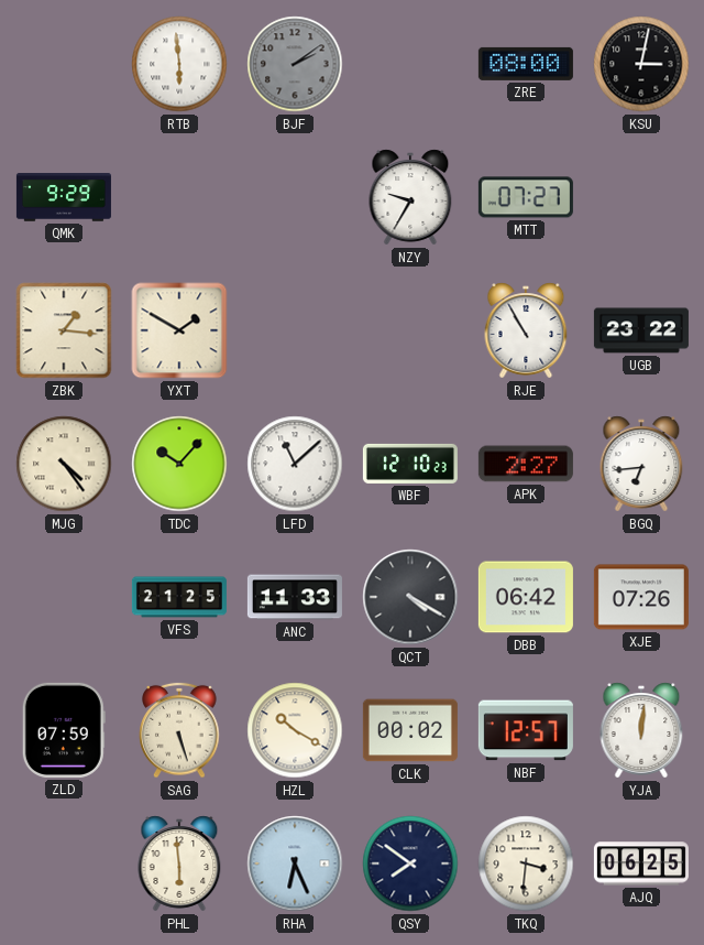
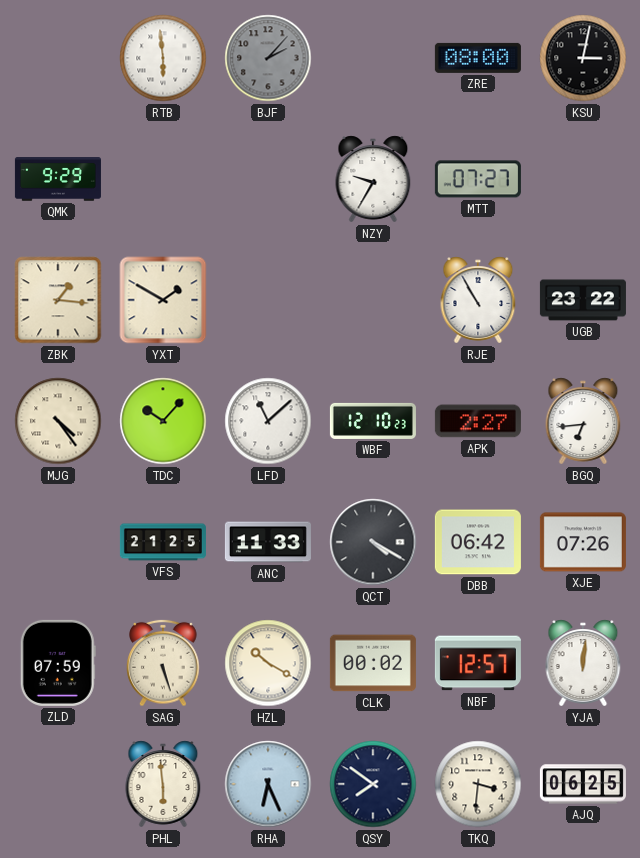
BJF: 2:09 -> 2:07 (268, 58)
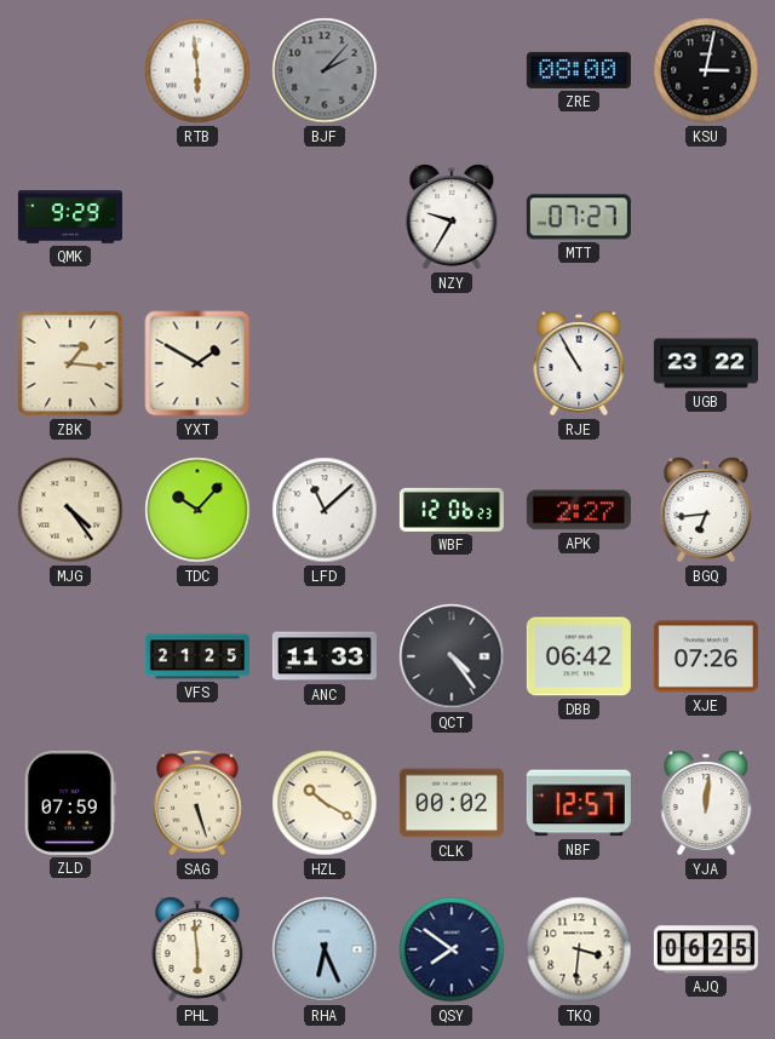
WBF: 12:10 -> 12:06 (452, 510)
QCT: 4:20 -> 4:24 (452, 656)
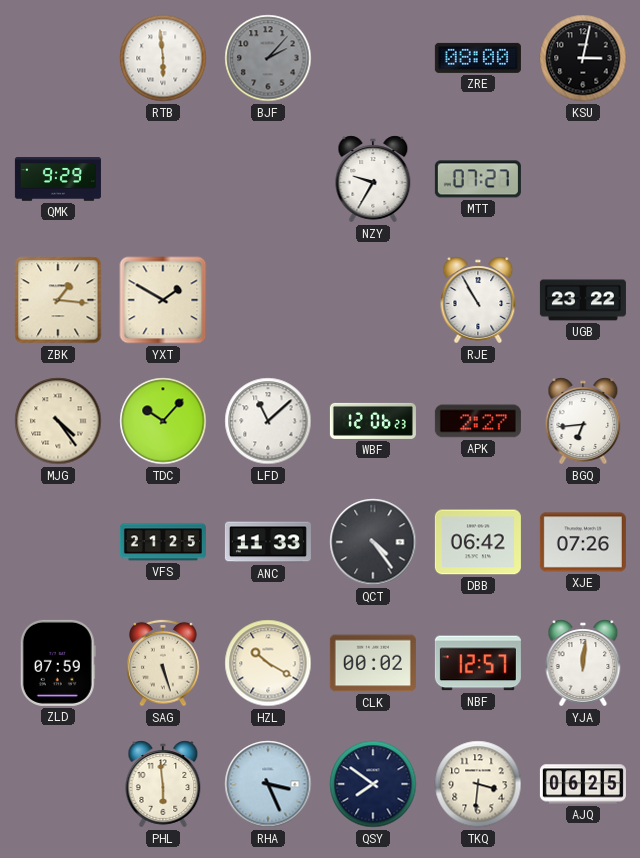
RHA: 6:26 -> 3:26 (268, 784)
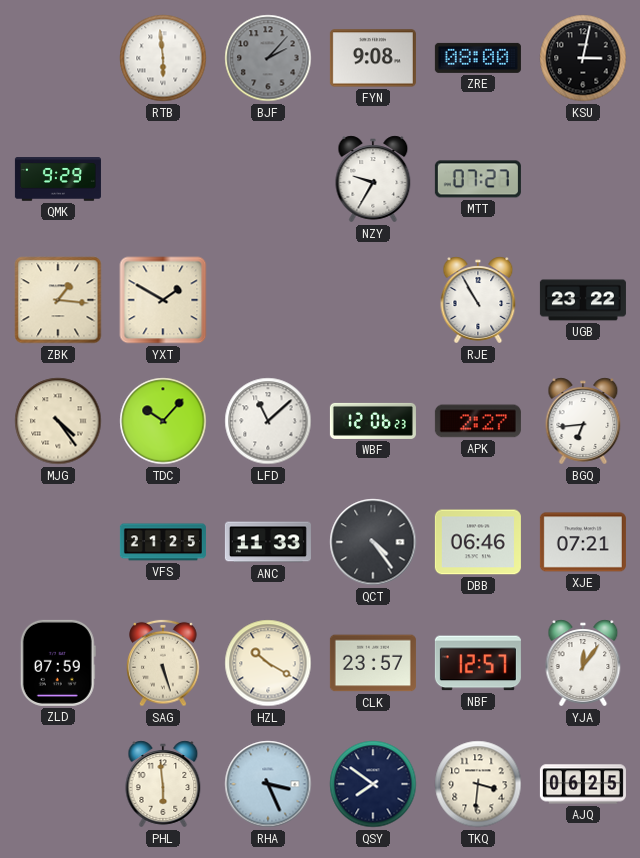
FYN: none -> 9:08 (373, 58)
DBB: 06:42 -> 06:46 (478, 542)
XJE: 07:26 -> 07:21 (583, 542)
CLK: 00:02 -> 23:57 (373, 663)
YJA: 12:01 -> 12:06 (583, 663)
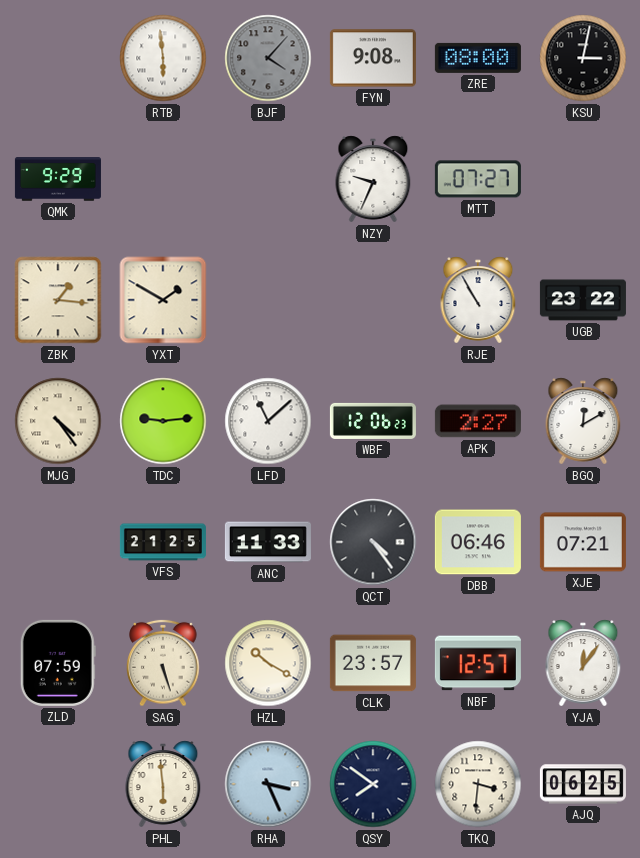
BJF: 2:07 -> 4:07 (268, 58)
NZY: 9:35 -> 9:34 (373, 179)
TDC: 10:07 -> 9:14 (163, 421)
BGQ: 6:44 -> 12:10 (583, 421)
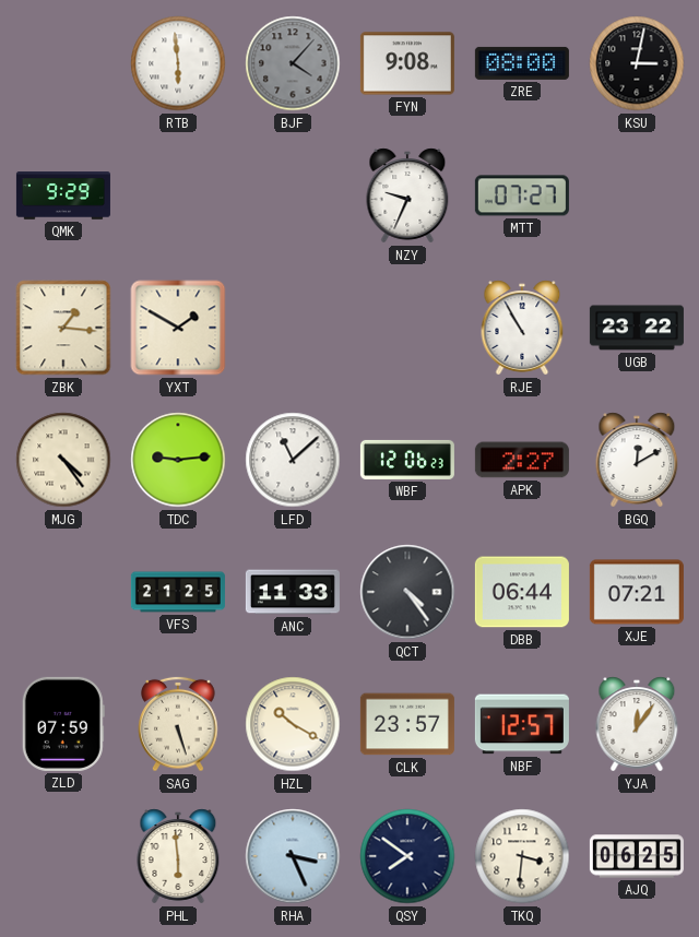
DBB: 06:46 -> 06:44 (522, 592)
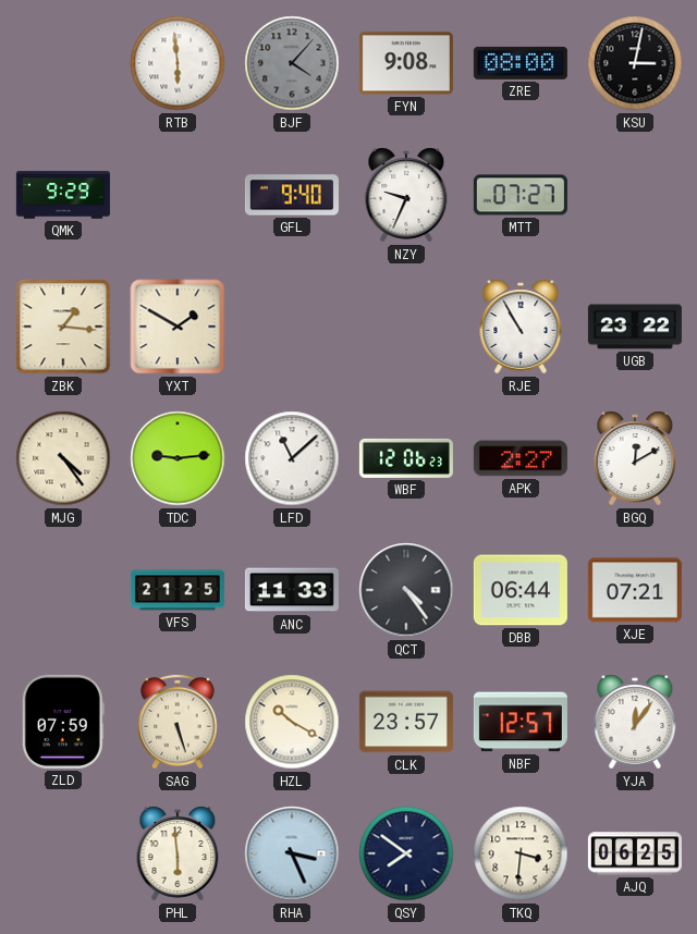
GFL: none -> 9:40 (292, 195)
